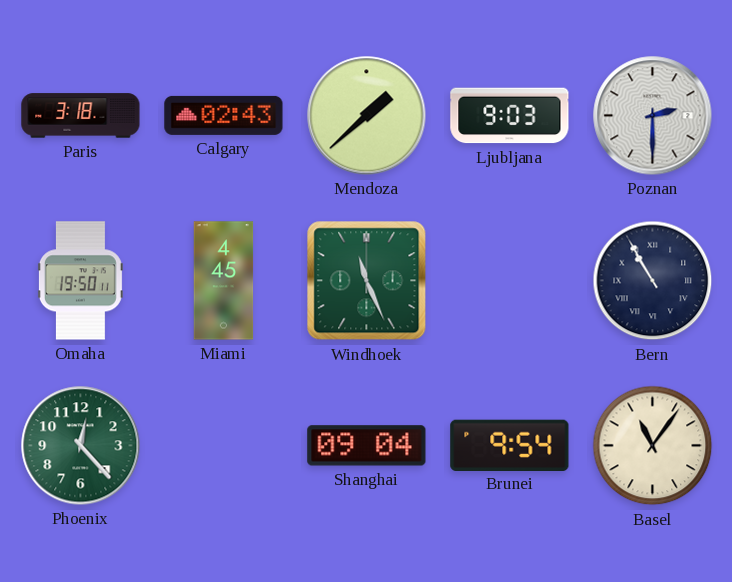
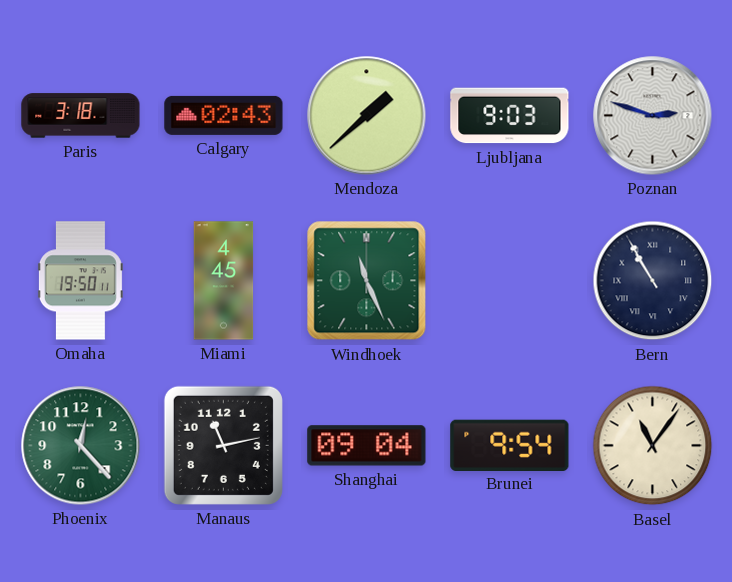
Poznan: 2:30 -> 2:48 (653, 116)
Manaus: none -> 11:13 (223, 445)
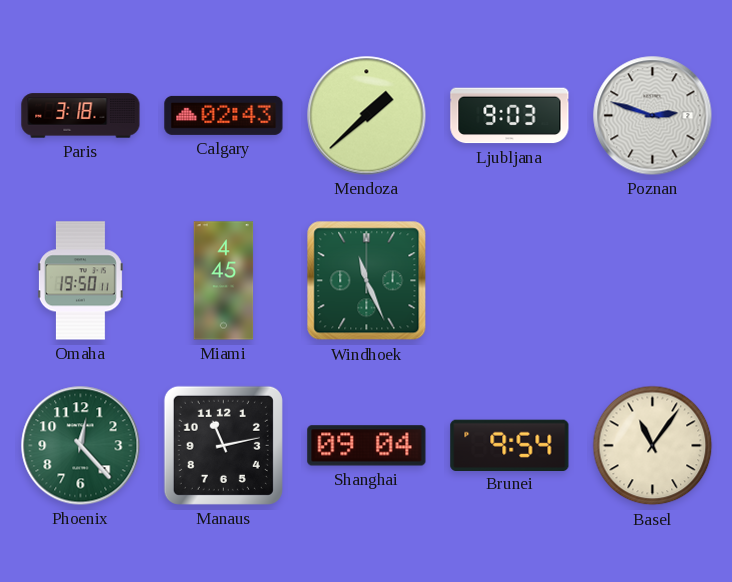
Bern: 10:55 -> none (653, 281)
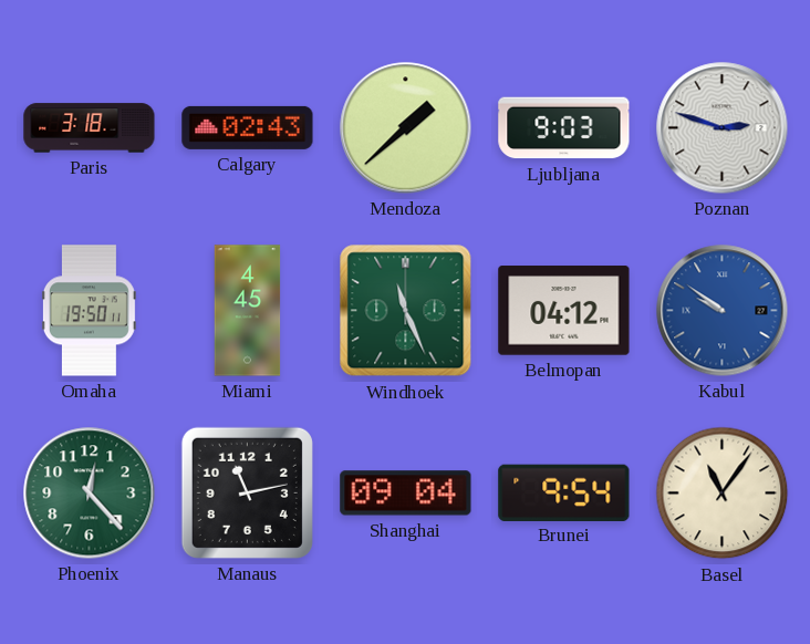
Belmopan: none -> 04:12 (564, 311)
Kabul: none -> 9:51 (723, 311)
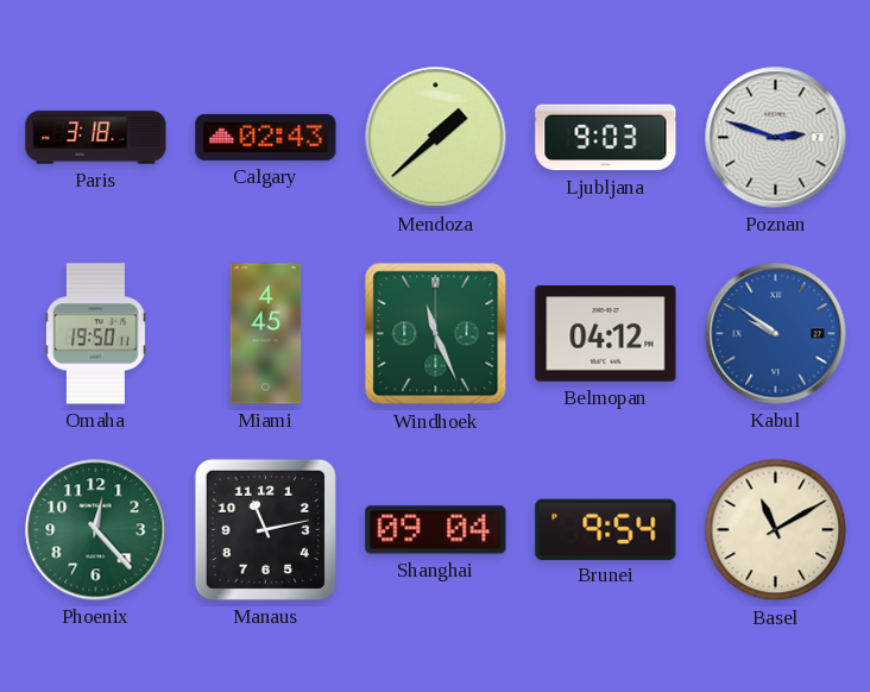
Basel: 11:06 -> 11:10 (776, 530)
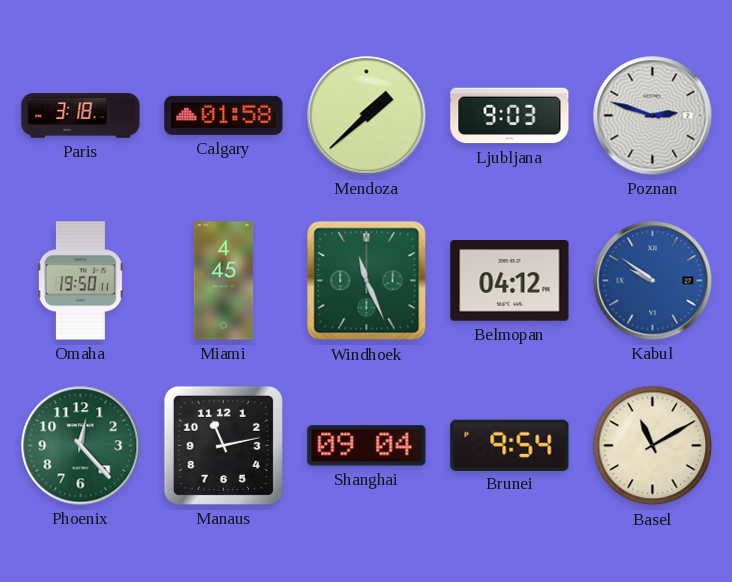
Calgary: 02:43 -> 01:58 (224, 115)
